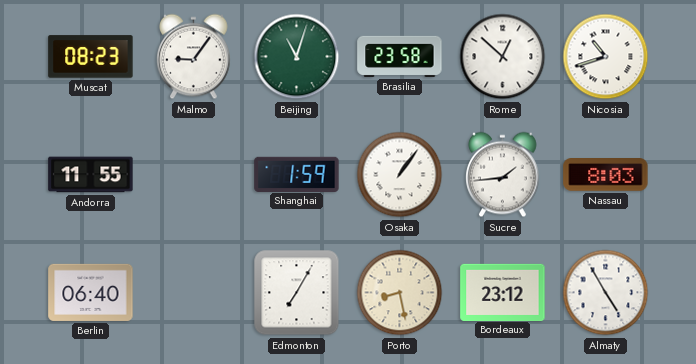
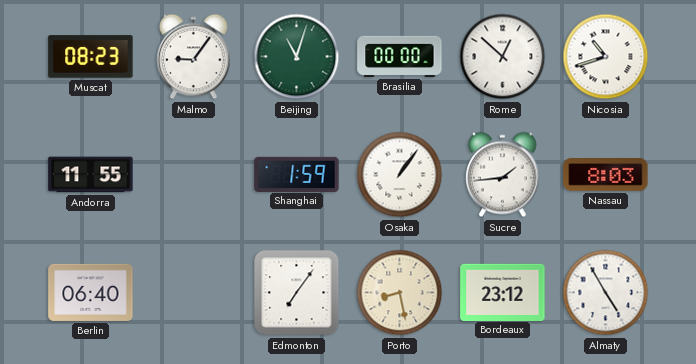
Brasilia: 23:58 -> 00:00 (400, 56)
Edmonton: 7:05 -> 7:06 (297, 293)
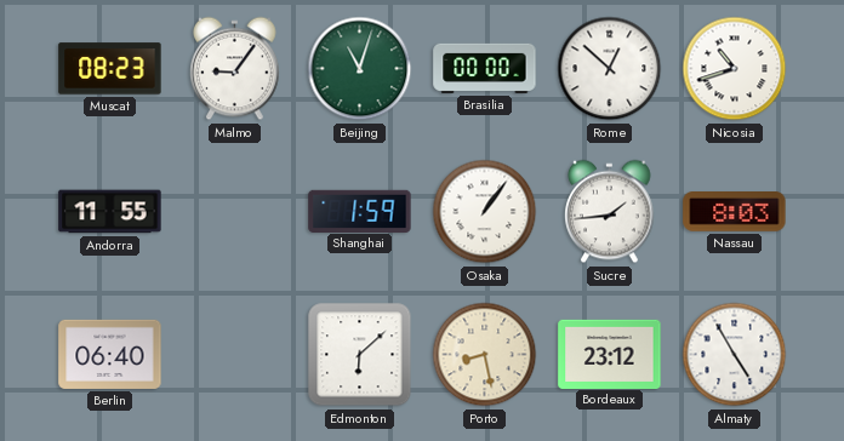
Edmonton: 7:06 -> 6:08 (360, 355)
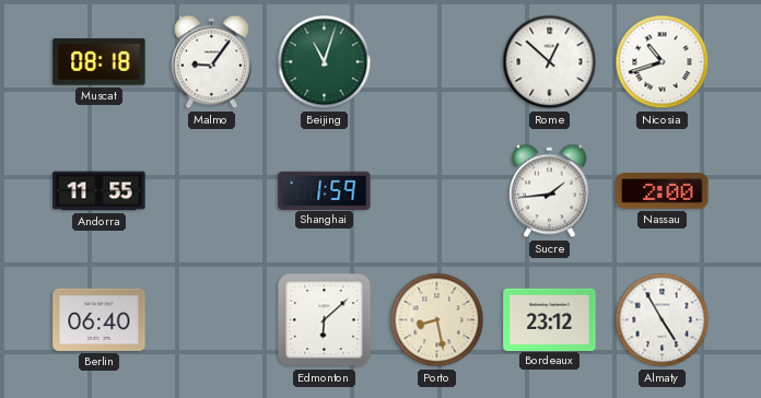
Muscat: 08:23 -> 08:18 (99, 62)
Brasilia: 00:00 -> none (485, 68)
Osaka: 1:06 -> none (485, 212)
Nassau: 8:03 -> 2:00 (663, 191)
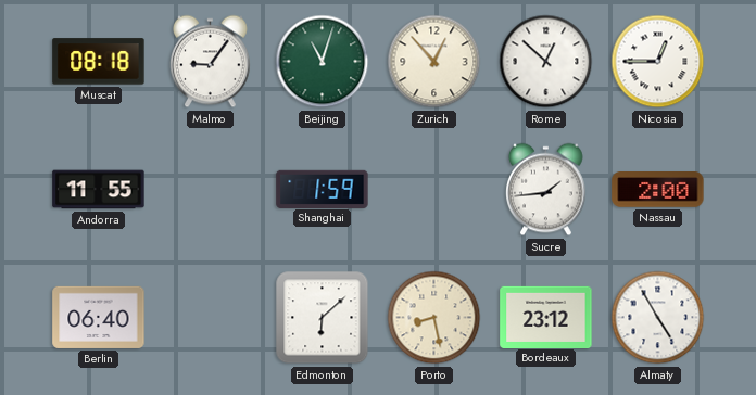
Zurich: none -> 12:53 (434, 62)
Nicosia: 10:42 -> 12:45 (658, 62)
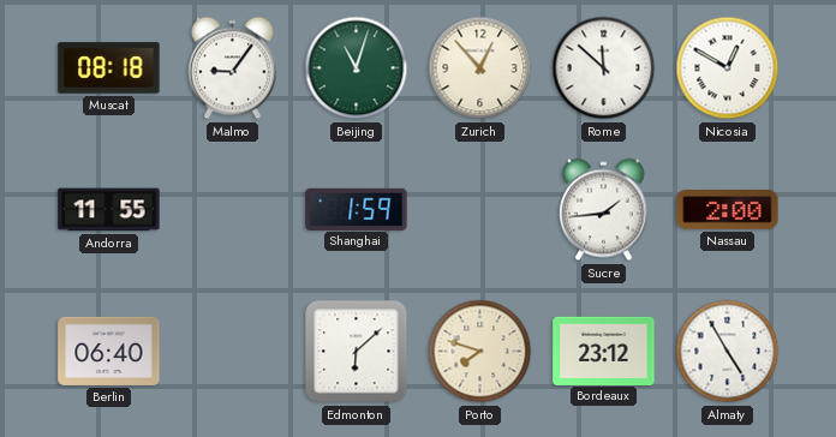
Rome: 12:52 -> 11:52 (604, 68)
Nicosia: 12:45 -> 12:50 (728, 68)
Porto: 8:28 -> 7:48 (480, 352)
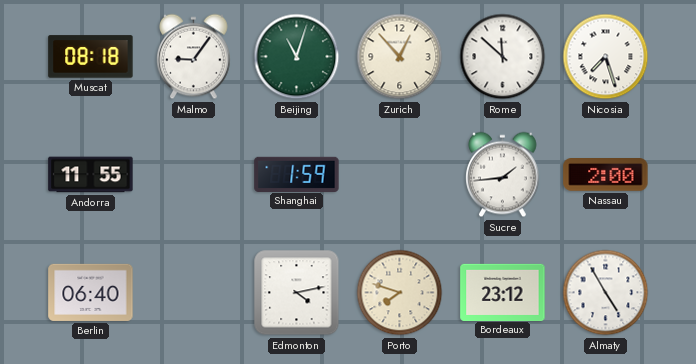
Nicosia: 12:50 -> 7:27 (606, 57)
Edmonton: 6:08 -> 4:13 (297, 293)
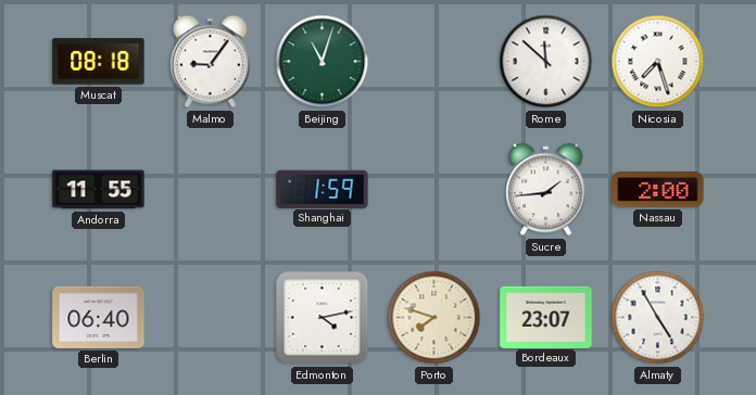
Zurich: 12:53 -> none (400, 57)
Bordeaux: 23:12 -> 23:07 (546, 317)
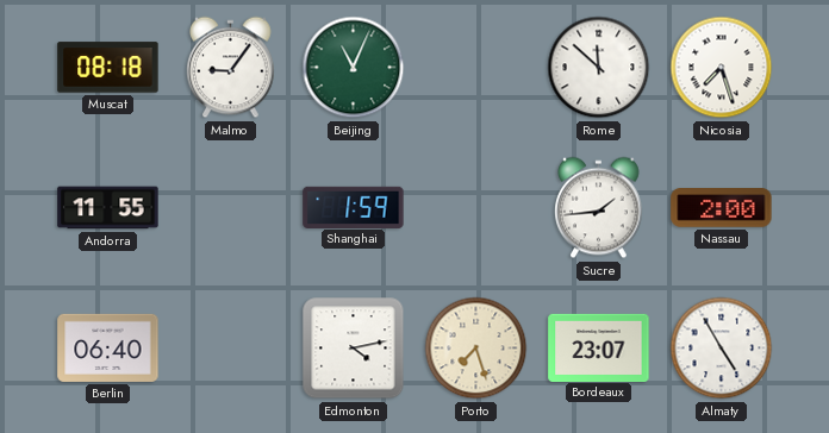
Beijing: 11:03 -> 11:04 (354, 68)
Porto: 7:48 -> 7:27 (476, 349)
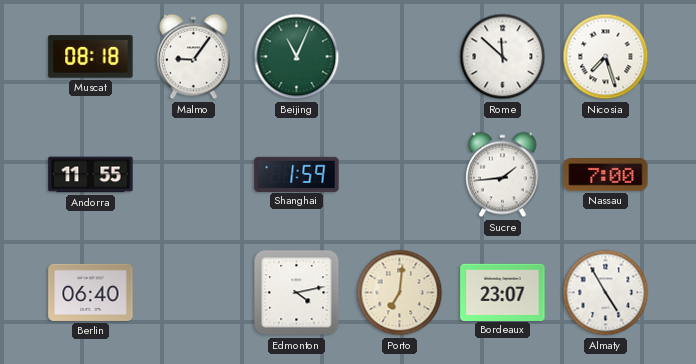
Nassau: 2:00 -> 7:00 (606, 175)
Porto: 7:27 -> 7:01 (400, 293)
